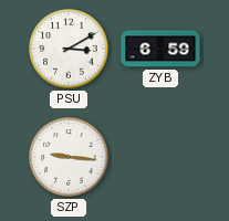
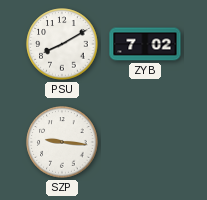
PSU: 3:10 -> 8:10 (62, 44)
ZYB: 6:59 -> 7:02 (145, 44)
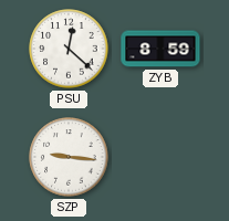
PSU: 8:10 -> 12:22 (69, 49)
ZYB: 7:02 -> 8:59 (160, 49)
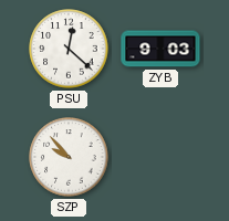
ZYB: 8:59 -> 9:03 (160, 49)
SZP: 9:16 -> 9:53 (69, 157)
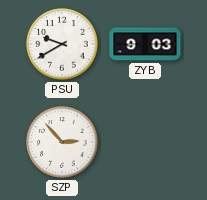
PSU: 12:22 -> 9:40 (62, 44)
SZP: 9:53 -> 2:53 (62, 142)
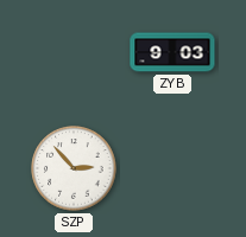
PSU: 9:40 -> none (62, 44)
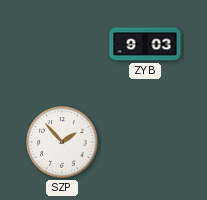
SZP: 2:53 -> 1:53 (62, 142)
